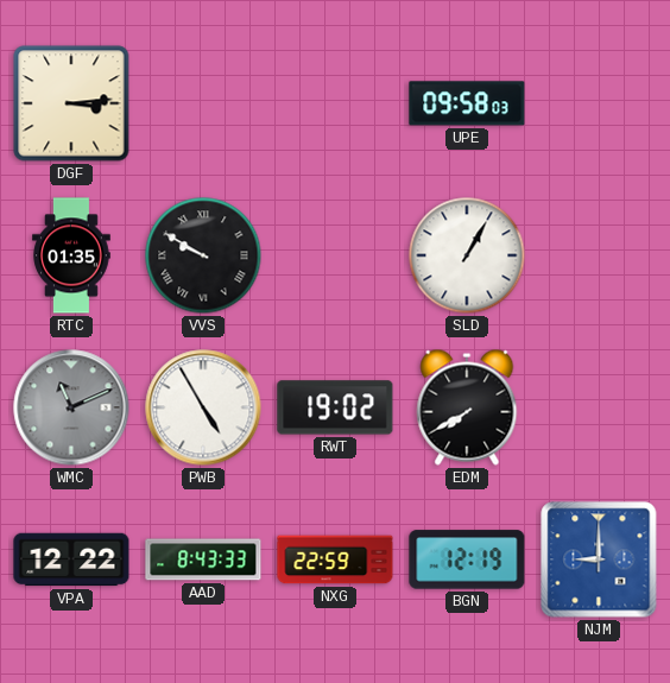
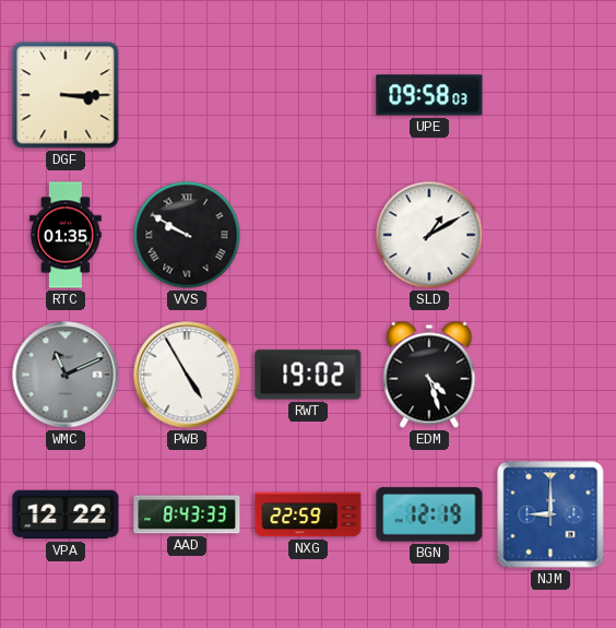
DGF: 3:14 -> 3:15 (66, 95)
SLD: 1:05 -> 1:10 (429, 235)
EDM: 7:40 -> 4:27 (429, 375)
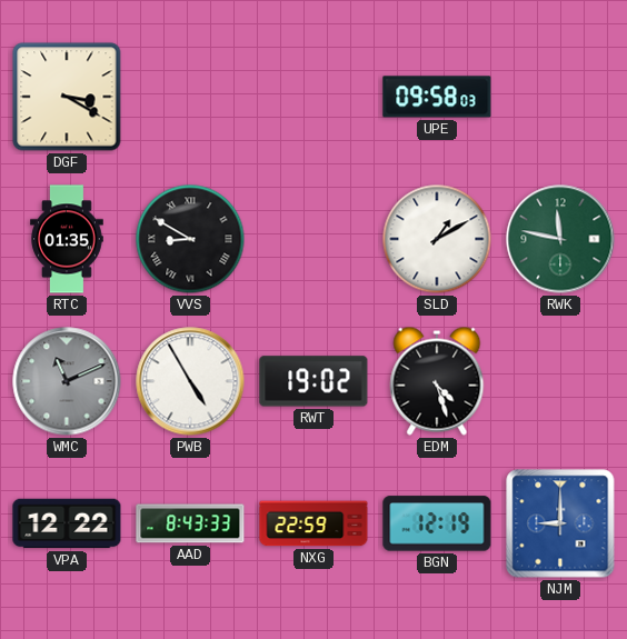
DGF: 3:15 -> 3:20 (67, 97)
VVS: 9:50 -> 8:50 (190, 239)
RWK: none -> 11:47 (560, 239)
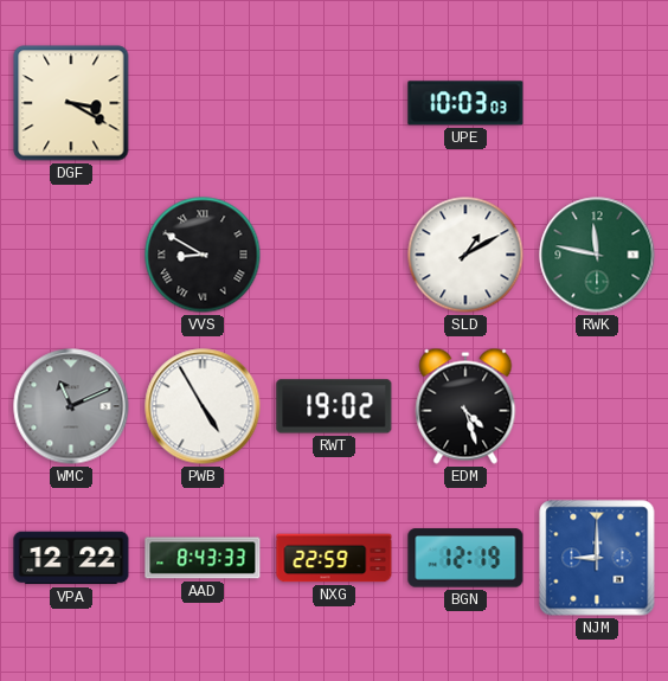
UPE: 09:58 -> 10:03 (465, 103)
RTC: 01:35 -> none (67, 239)
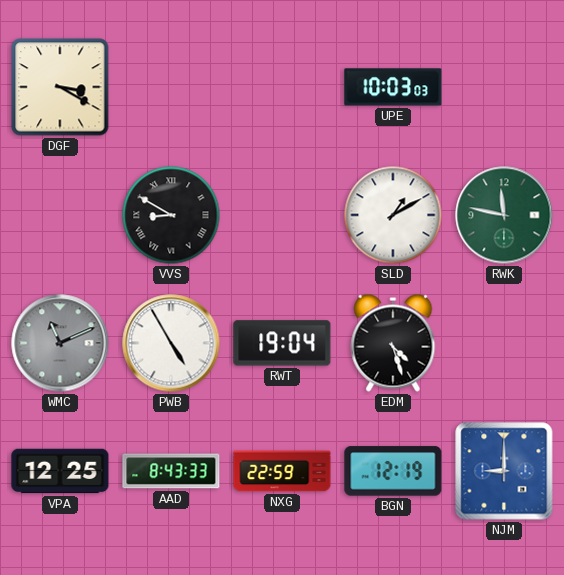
RWT: 19:02 -> 19:04 (282, 343)
VPA: 12:22 -> 12:25 (60, 471)
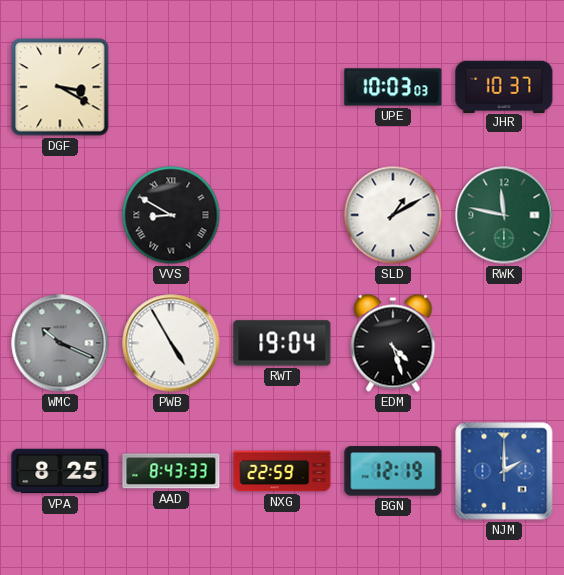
JHR: none -> 10:37 (504, 86)
WMC: 11:11 -> 10:19 (60, 343)
VPA: 12:25 -> 8:25 (60, 471)
NJM: 9:00 -> 2:00 (504, 471)
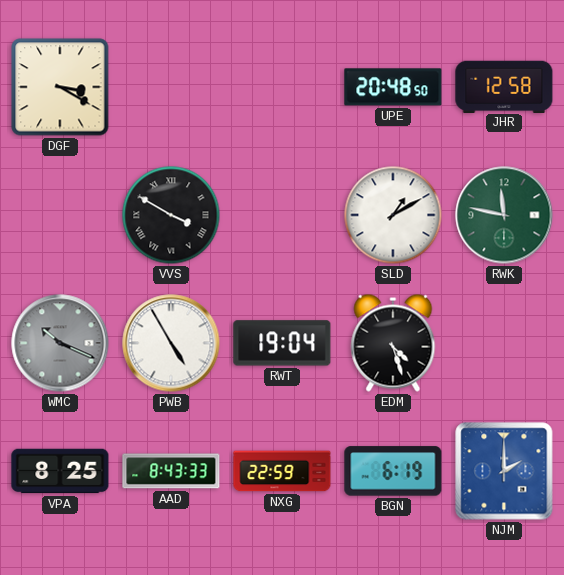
UPE: 10:03 -> 20:48 (393, 87)
JHR: 10:37 -> 12:58 (504, 86)
VVS: 8:50 -> 3:50 (171, 215)
BGN: 12:19 -> 6:19 (393, 471)
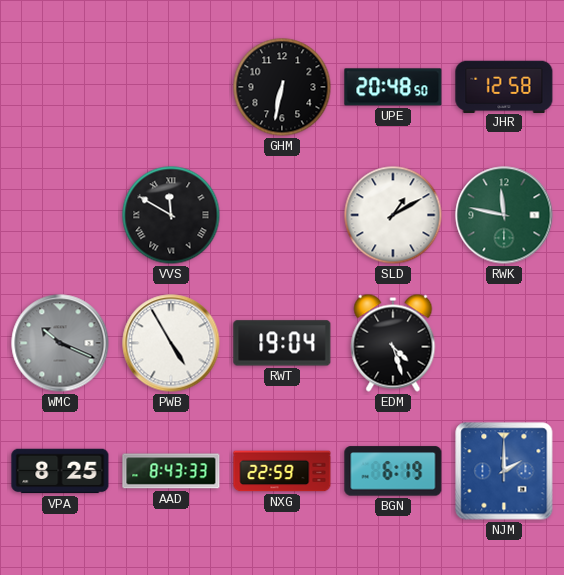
DGF: 3:20 -> none (60, 87)
GHM: none -> 6:32 (282, 87)
VVS: 3:50 -> 11:50 (171, 215)
